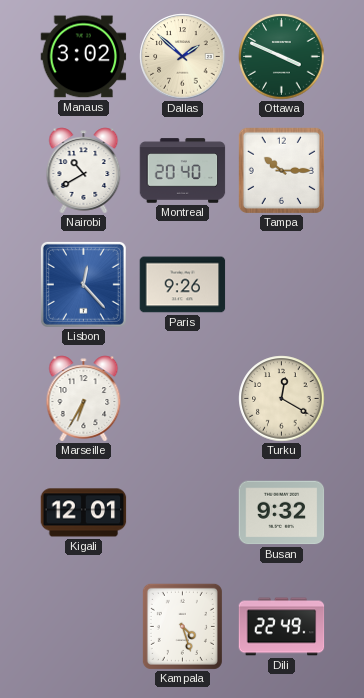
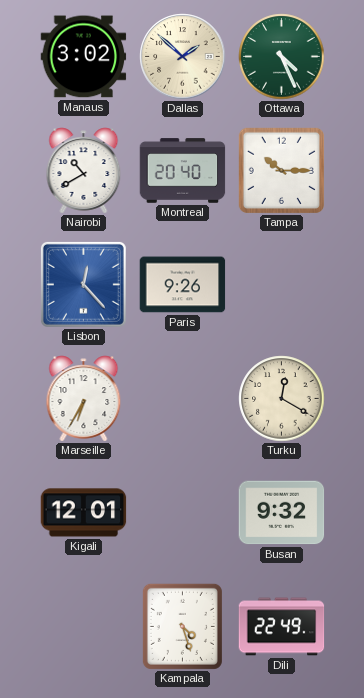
Ottawa: 3:49 -> 4:26 (282, 57)
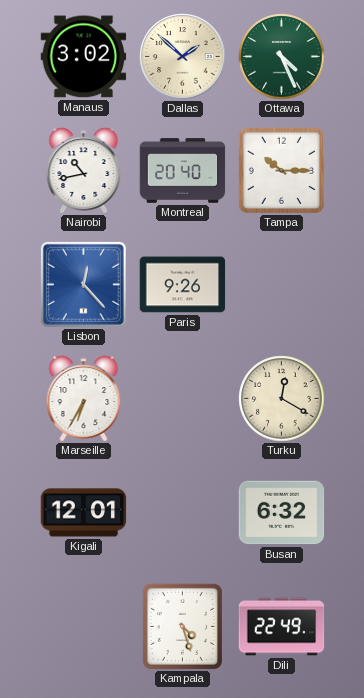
Nairobi: 10:40 -> 10:43 (84, 171)
Busan: 9:32 -> 6:32 (282, 513)
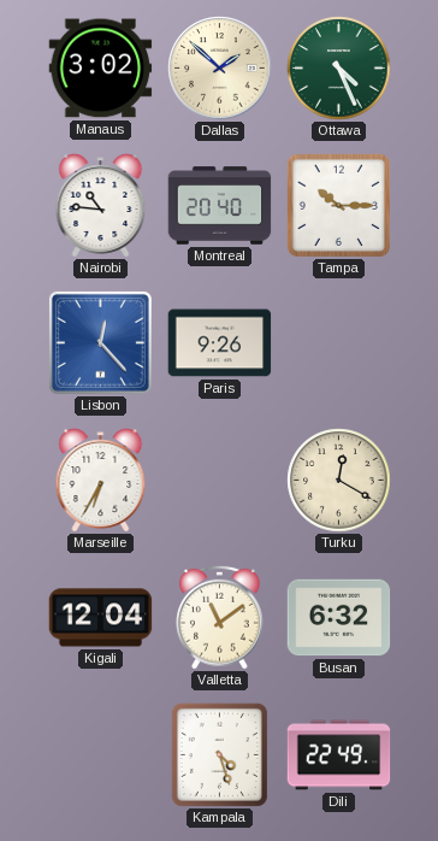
Nairobi: 10:43 -> 10:46 (101, 206)
Kigali: 12:01 -> 12:04 (101, 618)
Valletta: none -> 11:09 (220, 617)
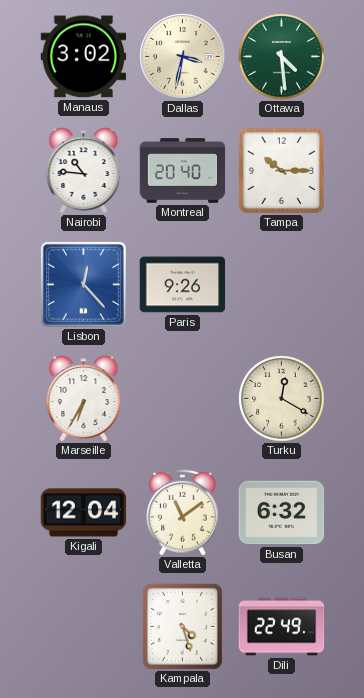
Dallas: 1:52 -> 3:32 (183, 57)
Ottawa: 4:26 -> 4:29 (282, 57)
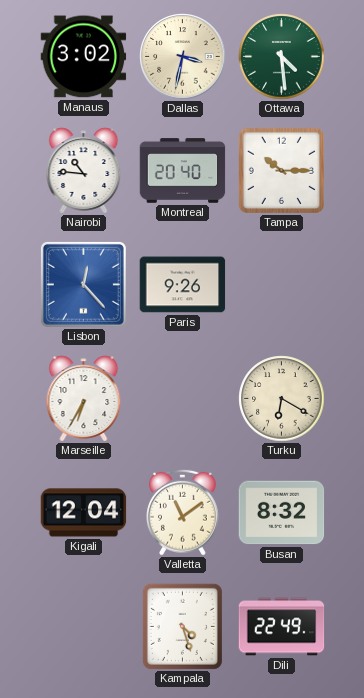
Turku: 12:20 -> 6:20 (282, 399)
Busan: 6:32 -> 8:32 (282, 513)
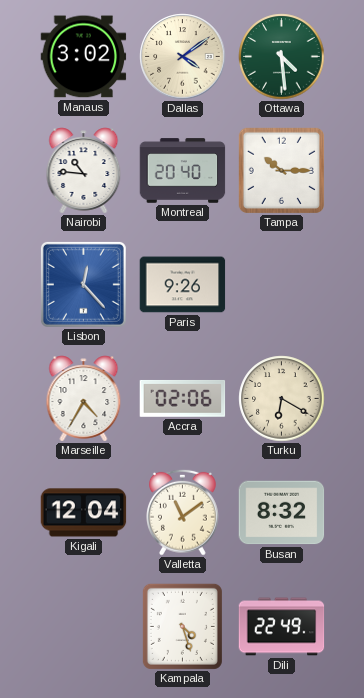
Dallas: 3:32 -> 4:09 (183, 57)
Marseille: 6:35 -> 4:35 (84, 399)
Accra: none -> 02:06 (183, 399)
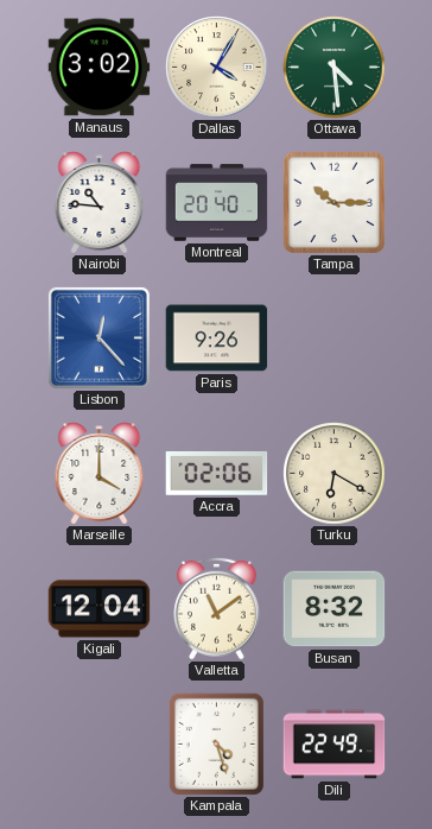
Dallas: 4:09 -> 4:05 (217, 68)
Marseille: 4:35 -> 4:00 (100, 474)
